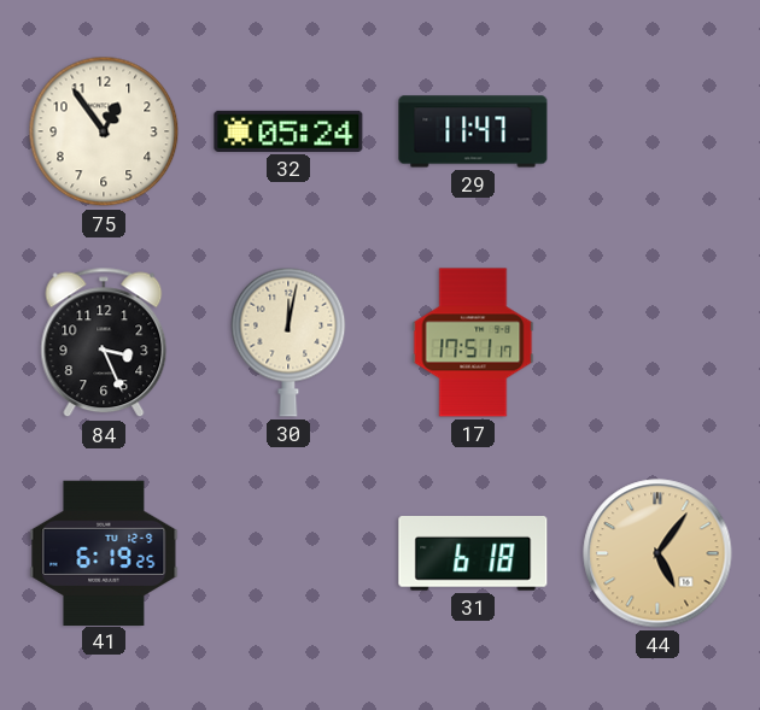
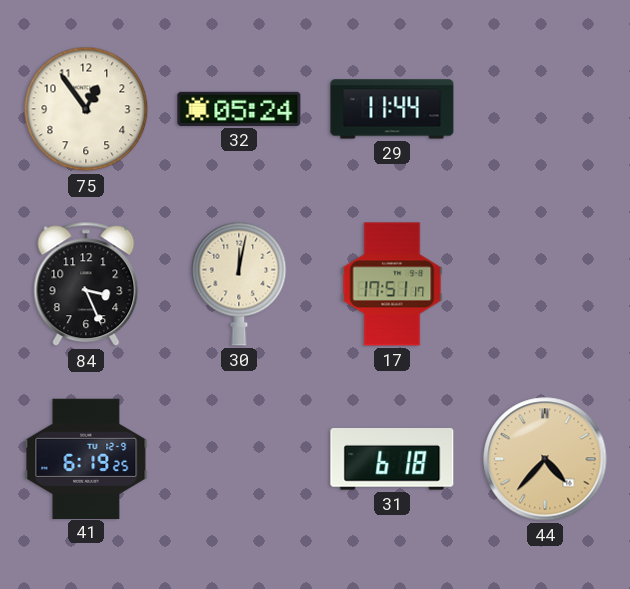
29: 11:47 -> 11:44 (392, 109)
44: 5:06 -> 4:37 (545, 459)
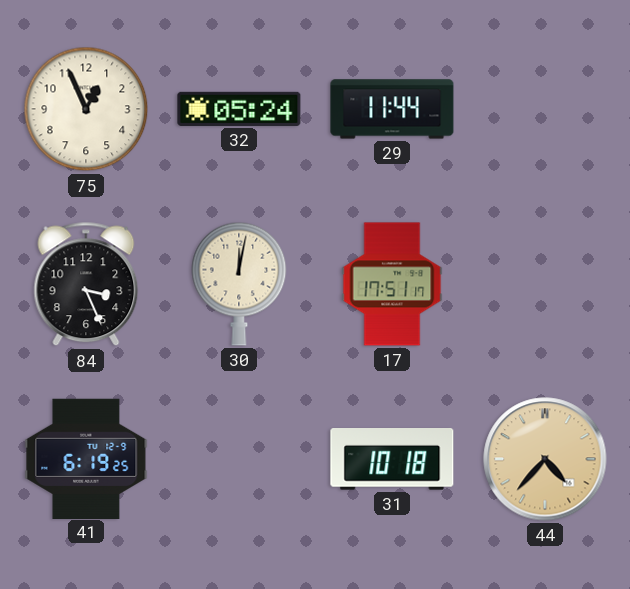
75: 12:54 -> 12:56 (86, 109)
31: 6:18 -> 10:18 (392, 460)
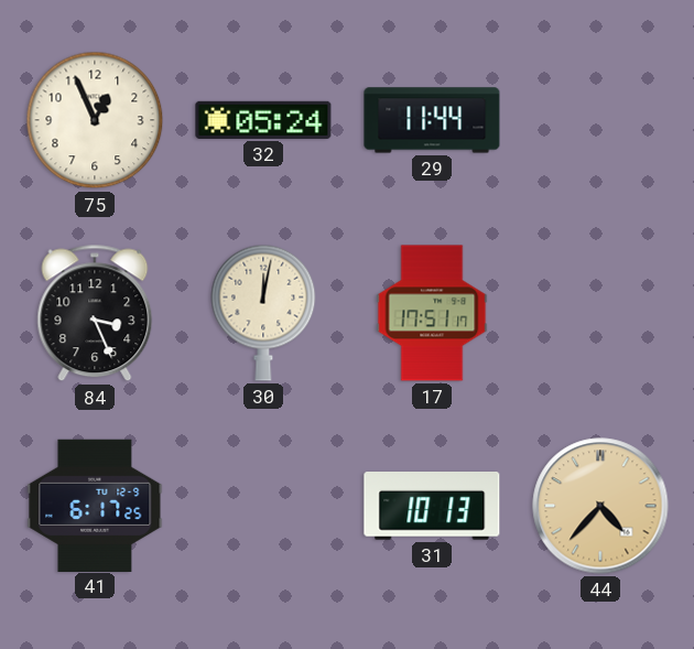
41: 6:19 -> 6:17 (95, 505)
31: 10:18 -> 10:13 (432, 507)
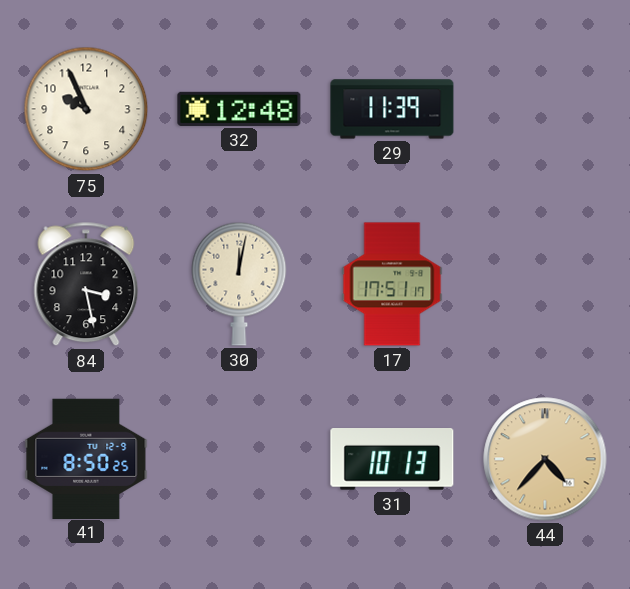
75: 12:56 -> 9:56 (86, 109)
32: 05:24 -> 12:48 (239, 109)
29: 11:44 -> 11:39 (392, 109)
84: 3:26 -> 3:28 (86, 284)
41: 6:17 -> 8:50 (86, 458)
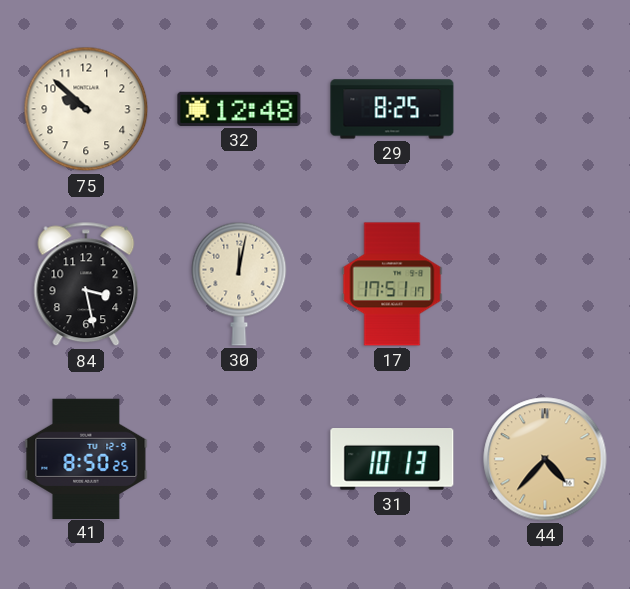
75: 9:56 -> 9:52 (86, 109)
29: 11:39 -> 8:25 (392, 109)
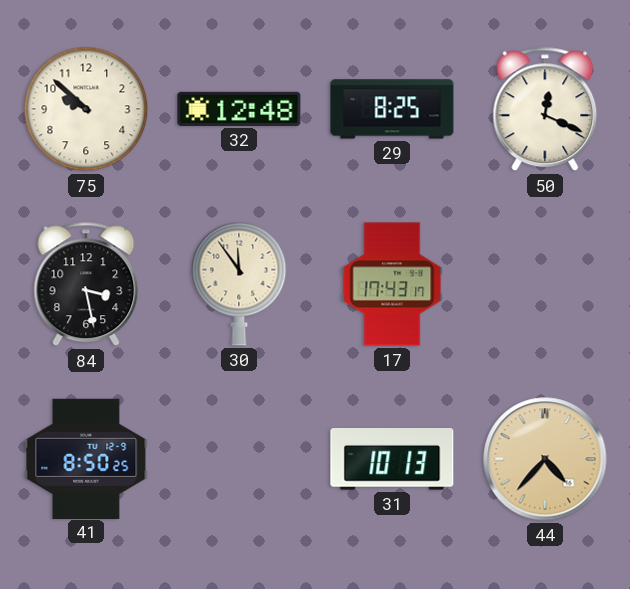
50: none -> 12:19 (545, 109)
30: 12:02 -> 11:54 (239, 284)
17: 17:51 -> 17:43 (392, 284)
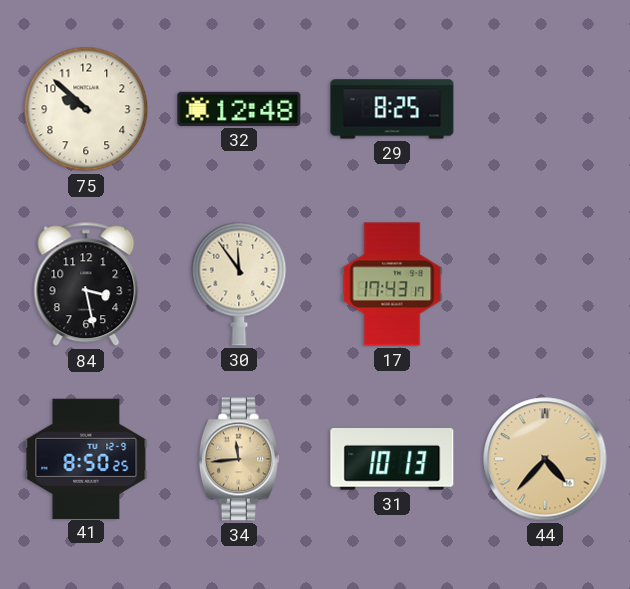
50: 12:19 -> none (545, 109)
34: none -> 11:44 (239, 459)
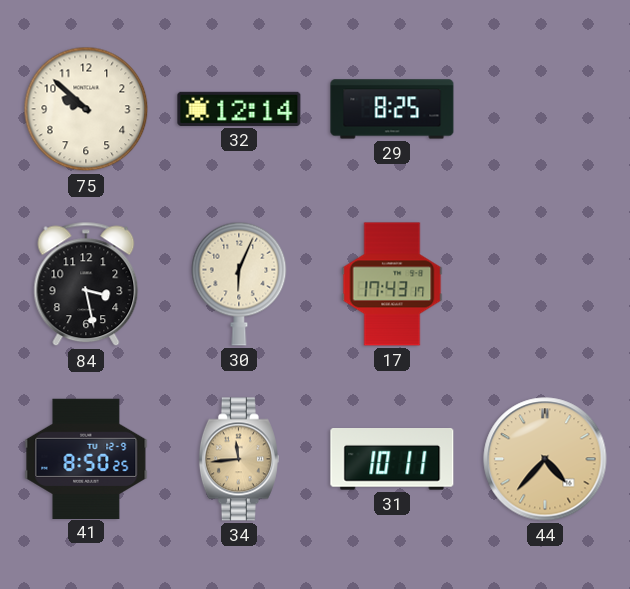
32: 12:48 -> 12:14 (239, 109)
30: 11:54 -> 6:04 (239, 284)
31: 10:13 -> 10:11 (392, 460)
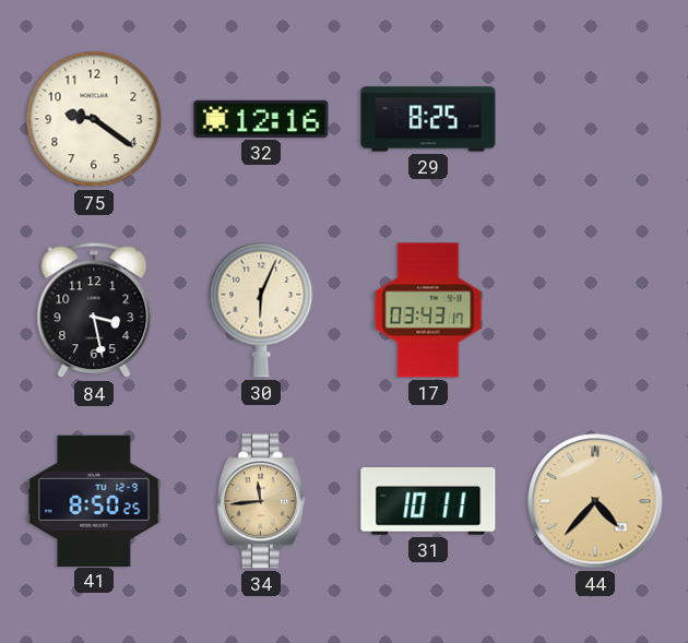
75: 9:52 -> 9:21 (94, 119)
32: 12:14 -> 12:16 (261, 119)
17: 17:43 -> 03:43 (428, 310)
